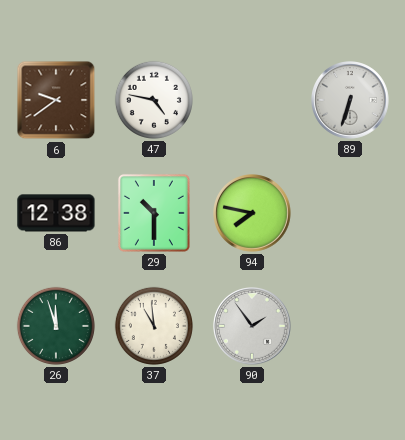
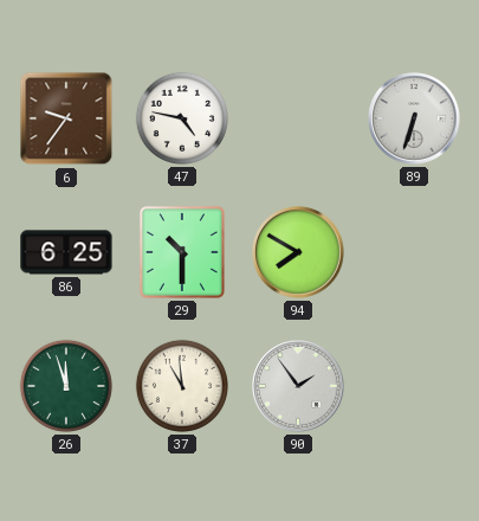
6: 9:39 -> 9:36 (66, 118)
86: 12:38 -> 6:25 (66, 252)
94: 7:47 -> 7:50 (299, 253)
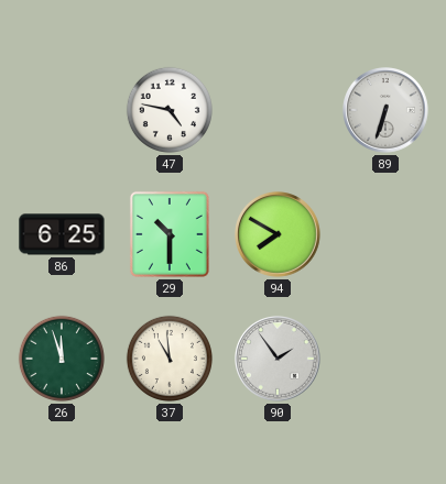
6: 9:36 -> none (66, 118)
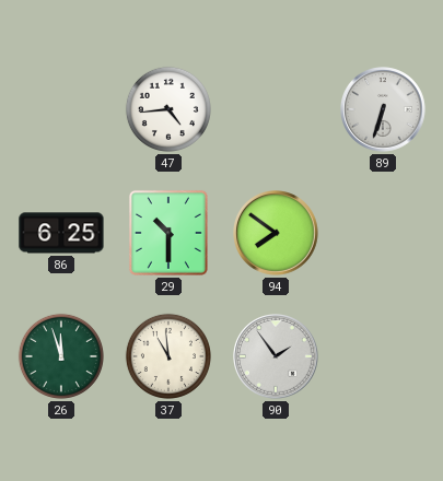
47: 4:47 -> 4:44 (168, 109)
94: 7:50 -> 7:51 (277, 234)
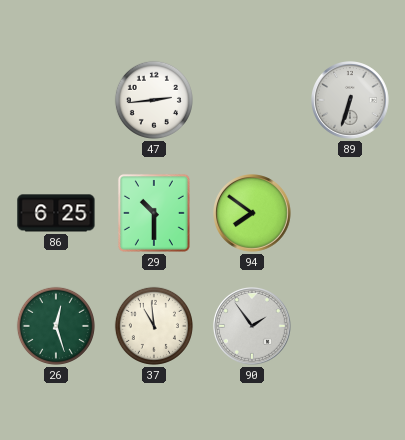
47: 4:44 -> 2:44 (154, 100)
26: 11:57 -> 12:27 (56, 326)
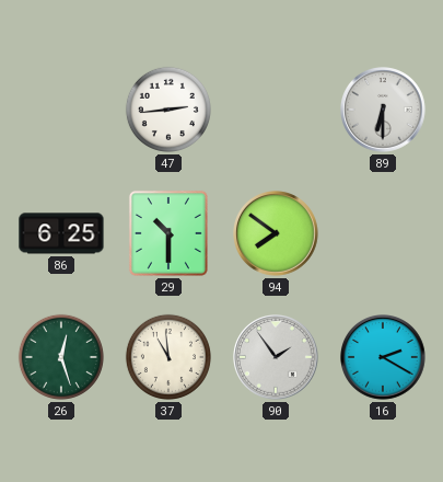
89: 6:33 -> 6:30 (384, 111)
16: none -> 2:20 (384, 358)
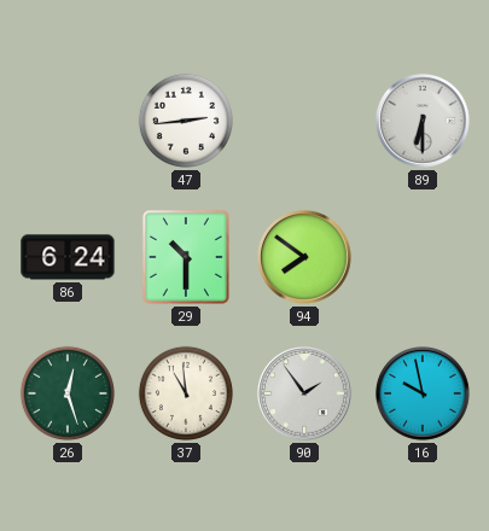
86: 6:25 -> 6:24 (68, 257)
16: 2:20 -> 9:58 (424, 395)
